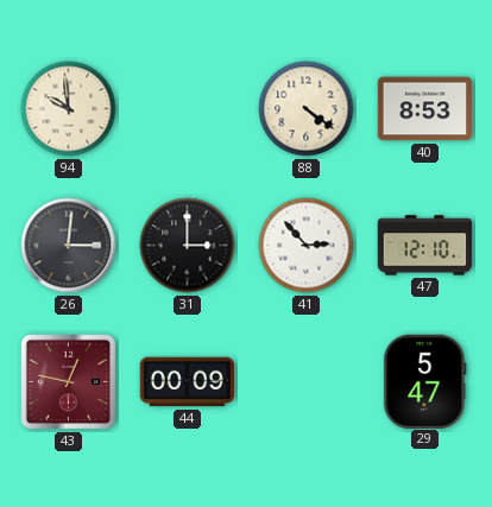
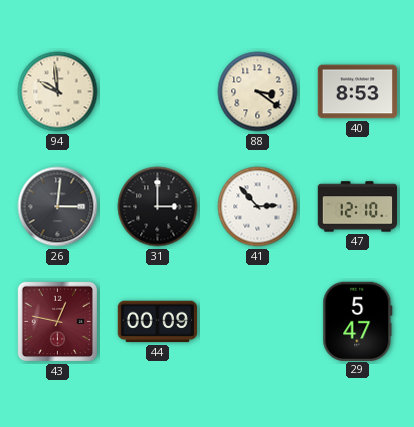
88: 4:21 -> 3:21 (258, 92)
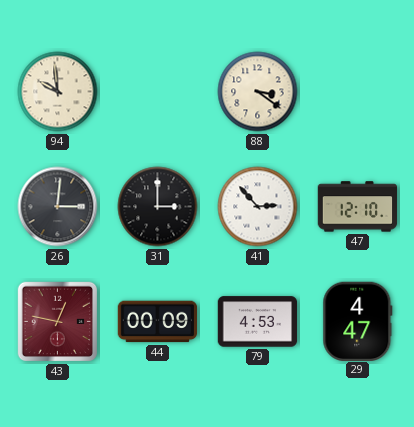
40: 8:53 -> none (358, 92)
79: none -> 4:53 (258, 322)
29: 5:47 -> 4:47 (358, 321)
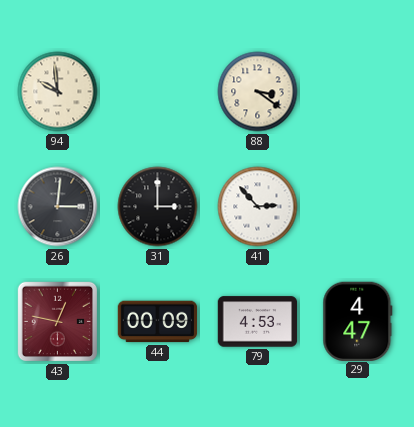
47: 12:10 -> none (358, 207)
